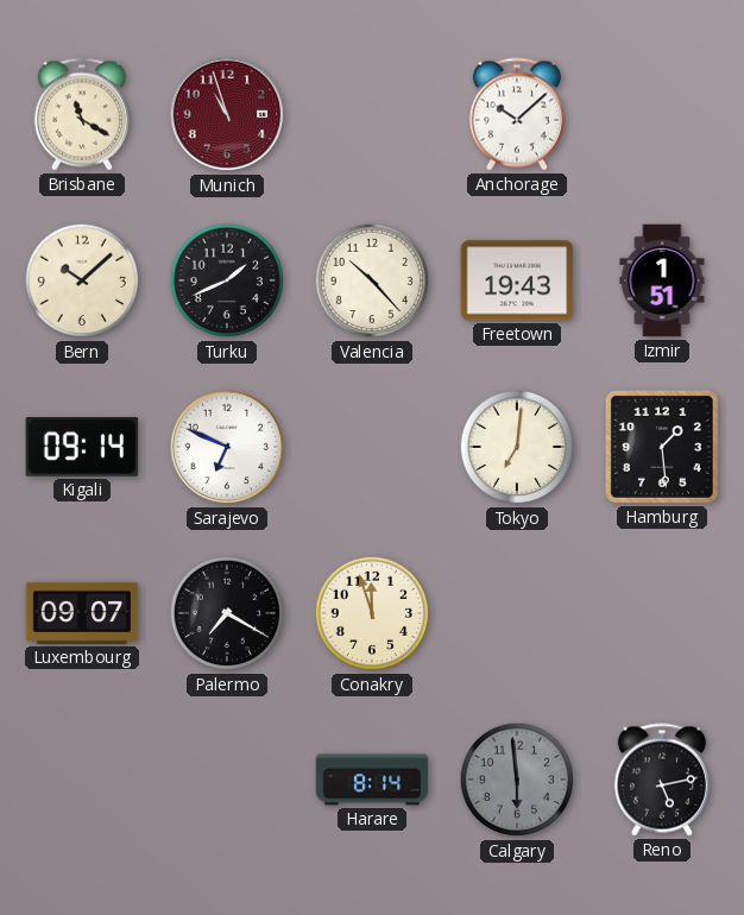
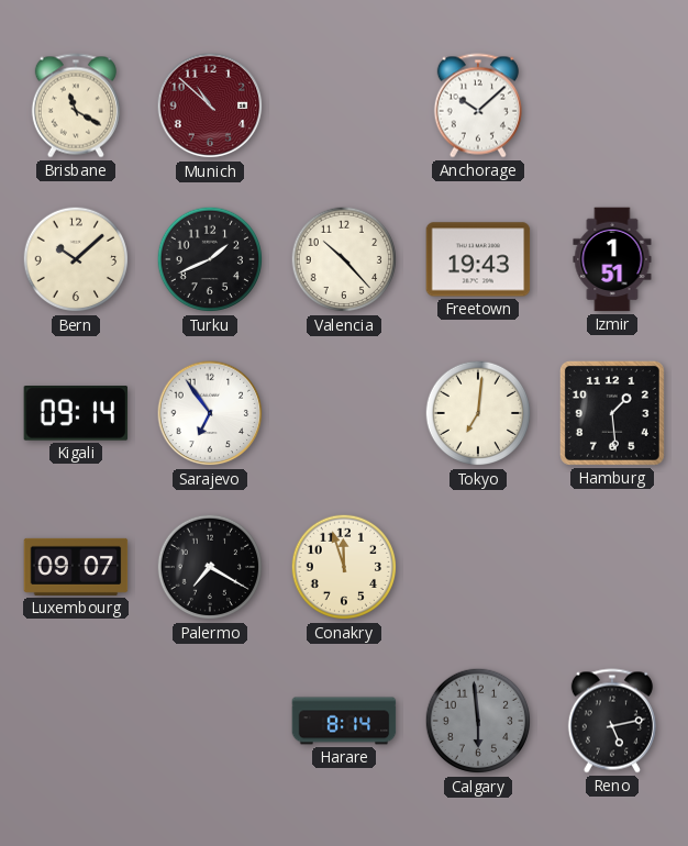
Munich: 10:57 -> 10:52 (210, 105)
Sarajevo: 6:49 -> 6:54 (210, 413)
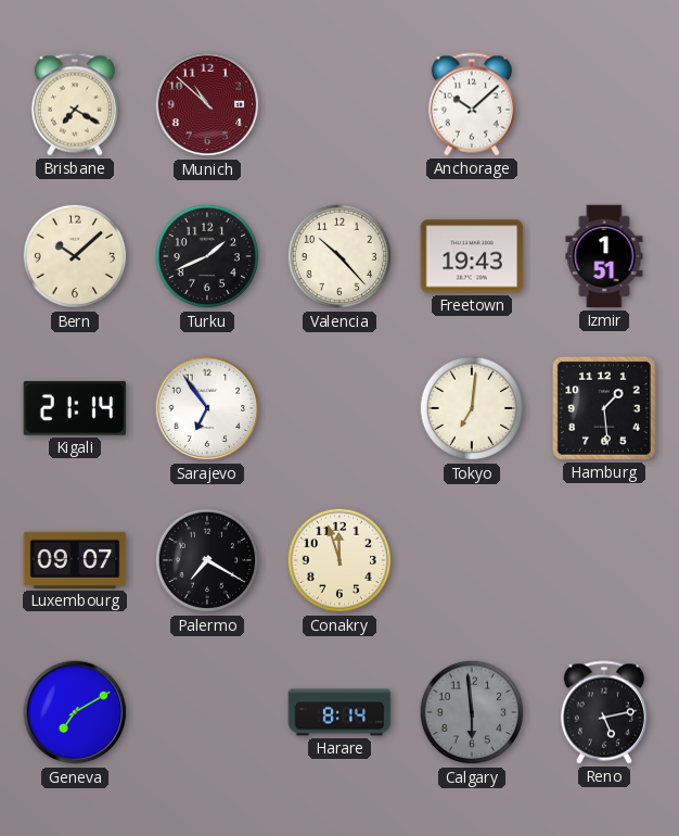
Brisbane: 11:20 -> 7:20 (75, 104)
Kigali: 09:14 -> 21:14 (75, 409)
Geneva: none -> 7:10 (75, 712)
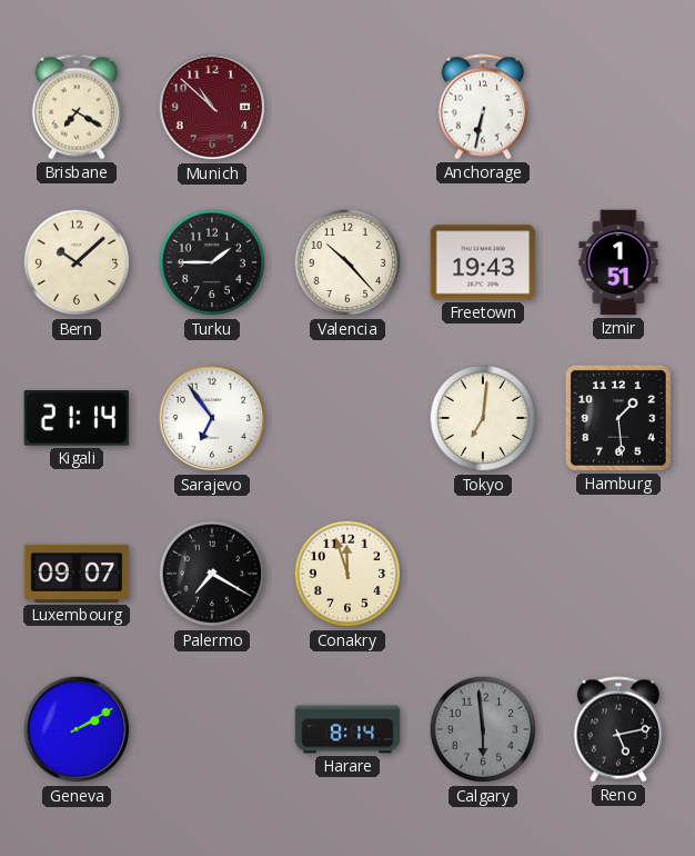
Anchorage: 10:08 -> 6:32 (483, 107)
Turku: 1:41 -> 1:45 (212, 262)
Geneva: 7:10 -> 2:10 (77, 729)
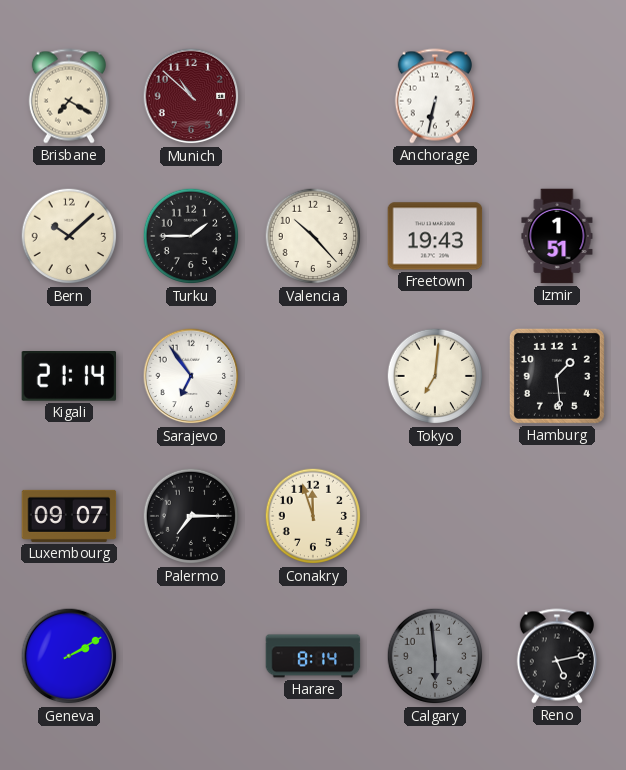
Palermo: 7:20 -> 7:15 (191, 516)
